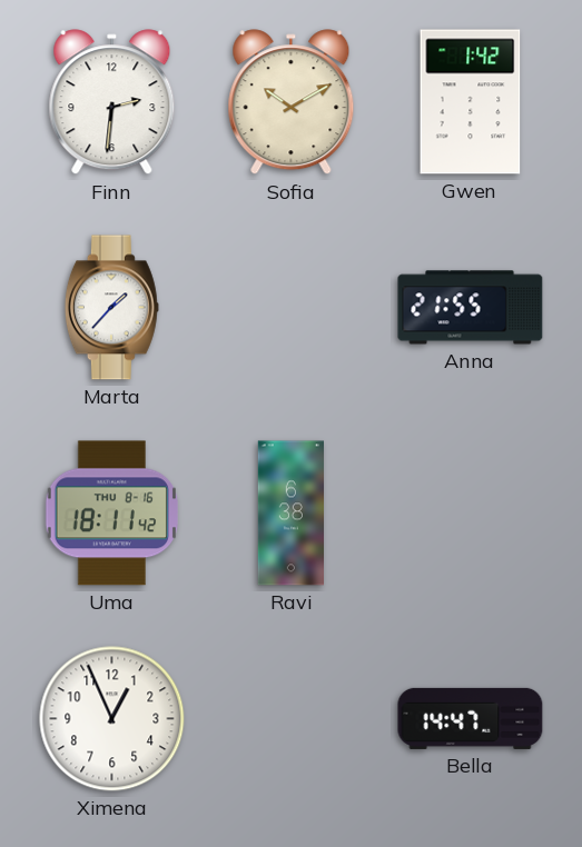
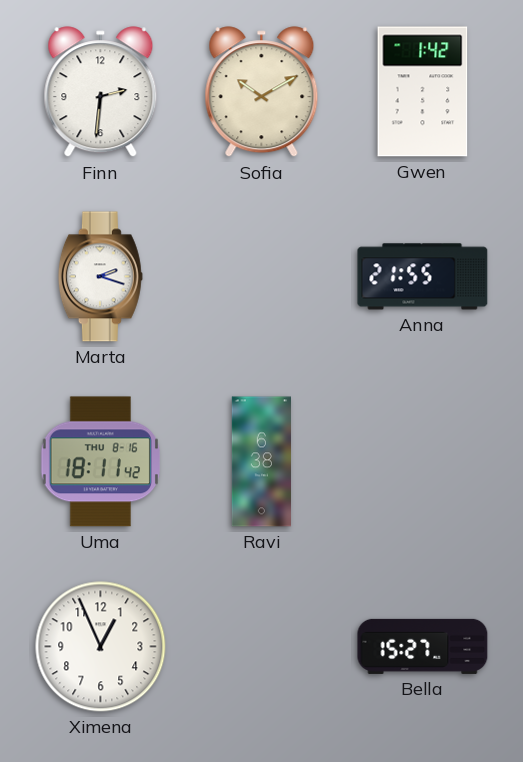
Marta: 1:37 -> 2:18 (100, 277)
Bella: 14:47 -> 15:27 (423, 646)
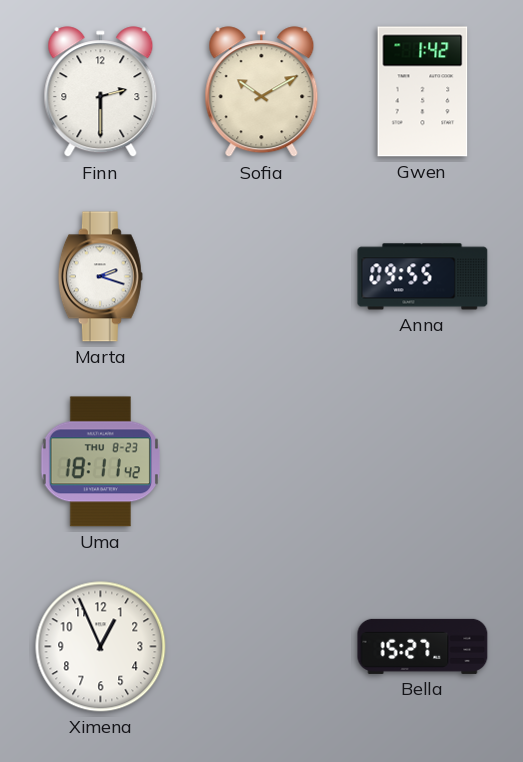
Finn: 2:31 -> 2:30 (101, 92)
Anna: 21:55 -> 09:55 (423, 277)
Uma date: THU 8-16 -> THU 8-23 (100, 462)
Ravi: 6:38 -> none (261, 462)
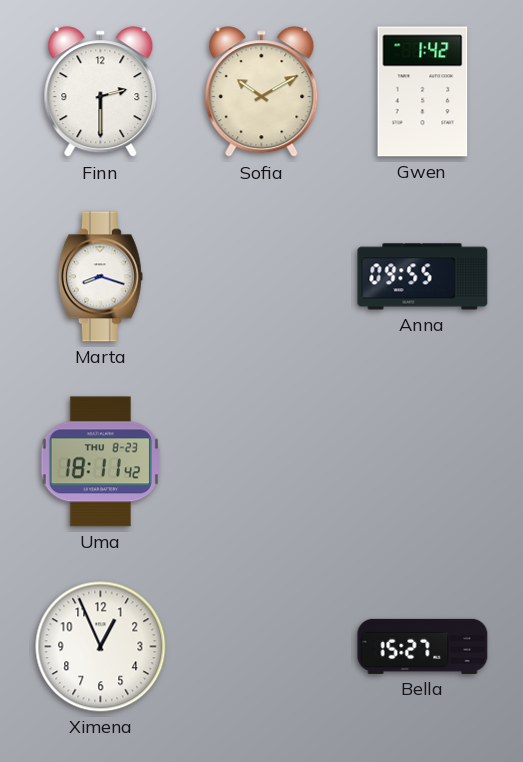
Marta: 2:18 -> 8:18 (100, 277)
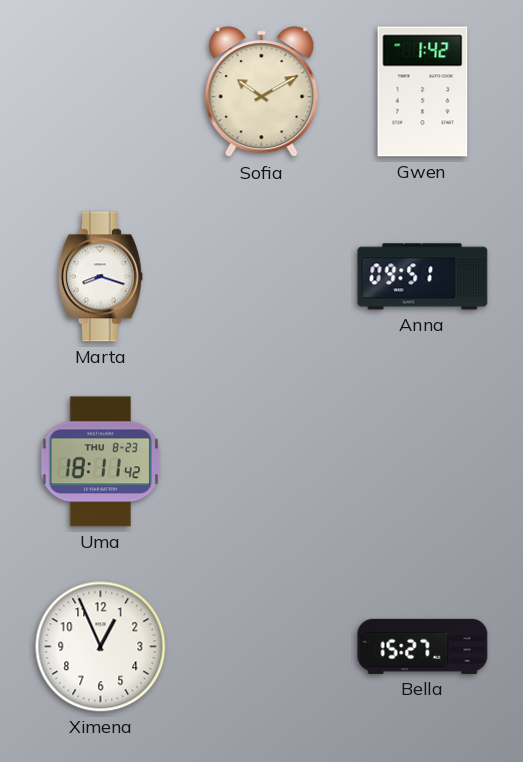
Finn: 2:30 -> none (101, 92)
Anna: 09:55 -> 09:51 (423, 277)
